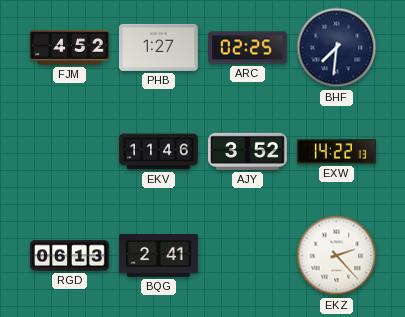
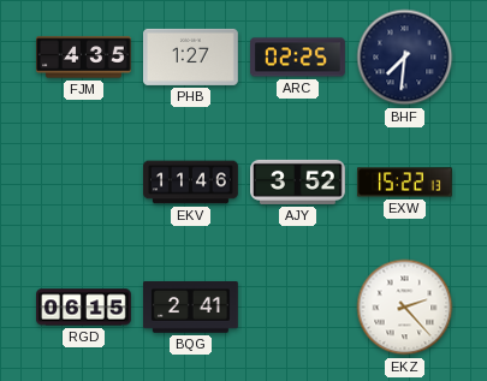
FJM: 4:52 -> 4:35 (84, 58)
EXW: 14:22 -> 15:22 (404, 183)
RGD: 06:13 -> 06:15 (84, 308)
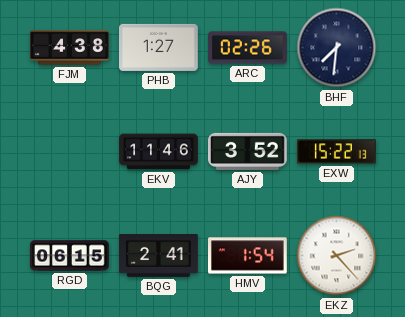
FJM: 4:35 -> 4:38 (70, 48)
ARC: 02:25 -> 02:26 (248, 48)
HMV: none -> 1:54 (248, 256)
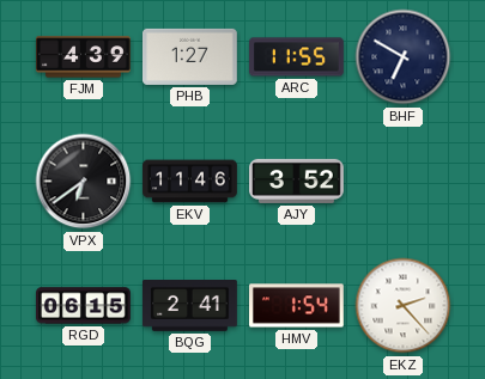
FJM: 4:38 -> 4:39 (84, 57)
ARC: 02:26 -> 11:55 (297, 57)
BHF: 7:31 -> 6:50 (404, 57)
VPX: none -> 6:39 (84, 182)
EXW: 15:22 -> none (336, 152)
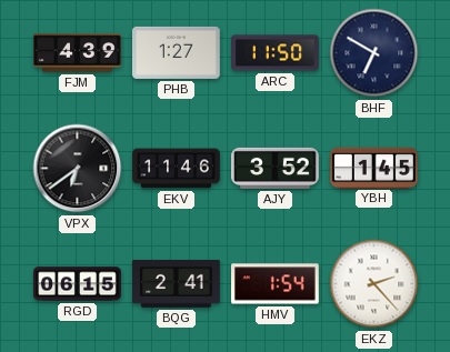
ARC: 11:55 -> 11:50 (276, 53)
YBH: none -> 1:45 (374, 168)
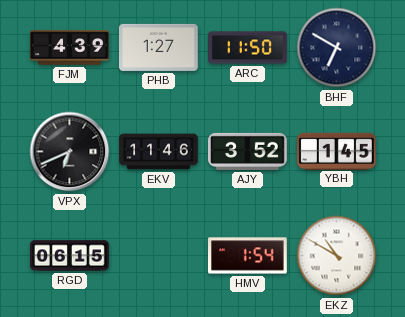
VPX: 6:39 -> 6:41 (70, 152)
BQG: 2:41 -> none (177, 284)
EKZ: 2:23 -> 10:50 (337, 256)
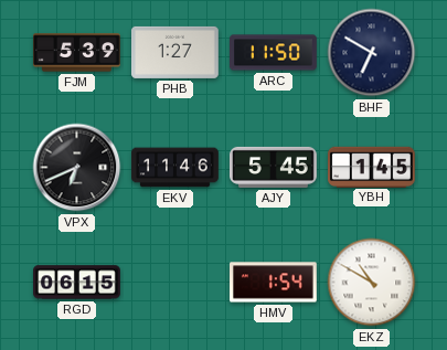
FJM: 4:39 -> 5:39 (77, 53)
AJY: 3:52 -> 5:45 (274, 167)
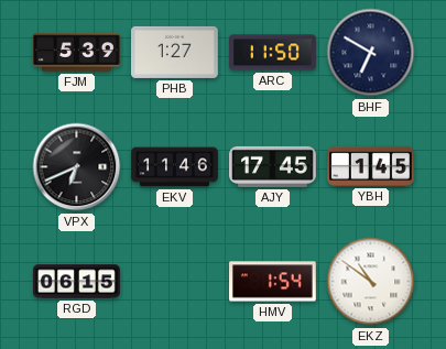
AJY: 5:45 -> 17:45 (273, 166)
EKZ: 10:50 -> 10:51 (371, 282)
